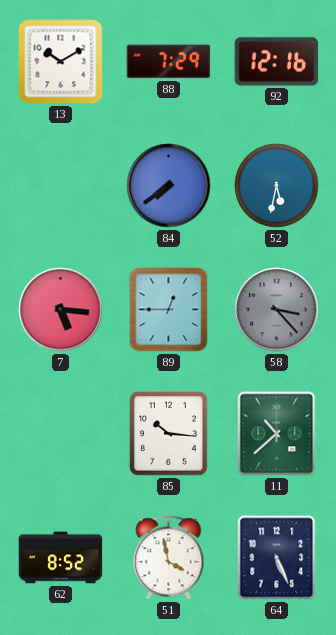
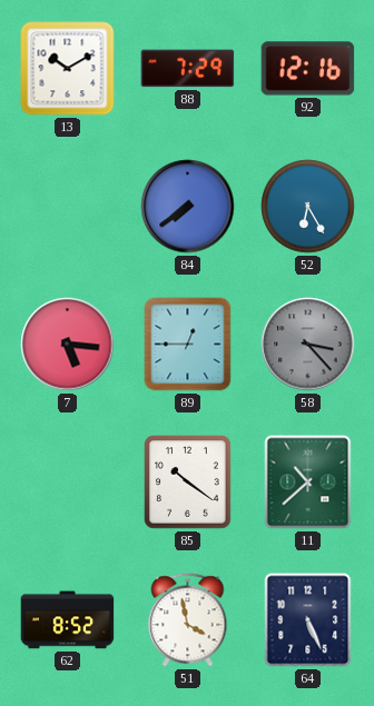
52: 5:32 -> 6:25 (308, 207)
85: 10:16 -> 10:21 (188, 483)
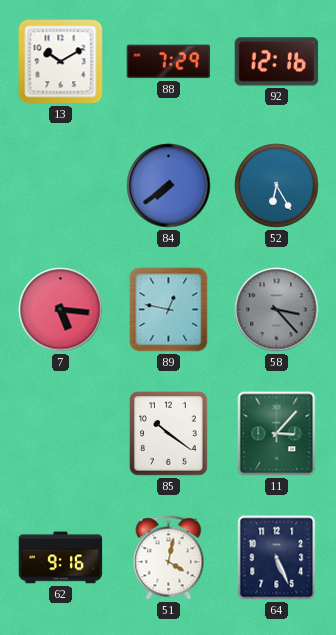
89: 12:45 -> 12:47 (169, 310)
11: 10:38 -> 3:07 (277, 434)
62: 8:52 -> 9:16 (61, 558)
51: 3:58 -> 4:02 (169, 558)
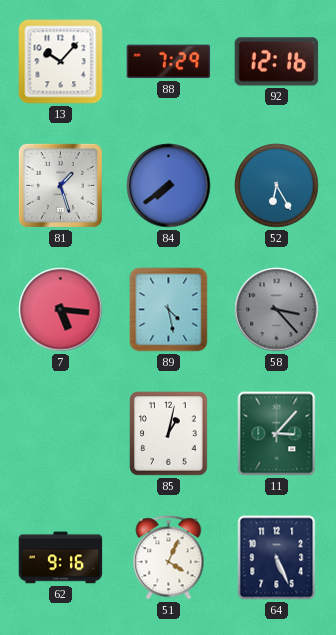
13: 10:10 -> 10:07 (61, 62)
81: none -> 1:27 (60, 185)
89: 12:47 -> 4:28 (169, 310)
85: 10:21 -> 1:02 (169, 434)
51: 4:02 -> 4:04 (169, 558)
